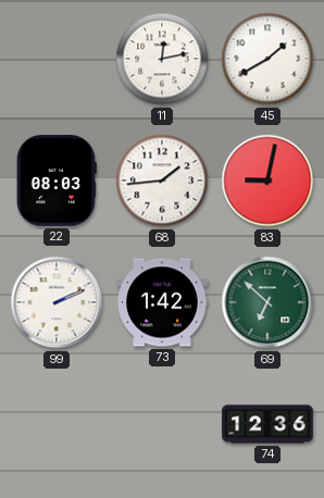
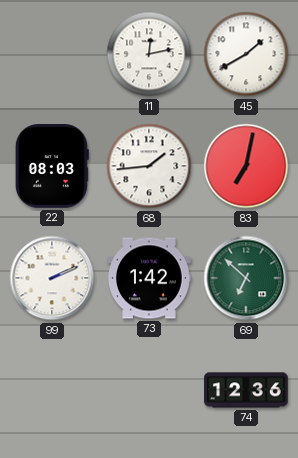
83: 9:02 -> 7:02 (246, 166)
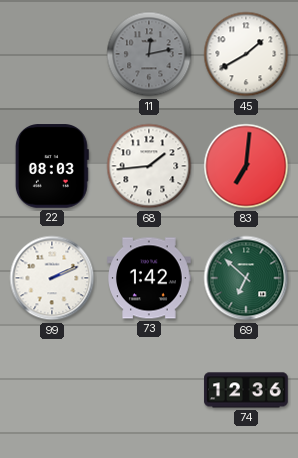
11 dial: white -> grey (149, 54)
83: 7:02 -> 7:01 (246, 166)
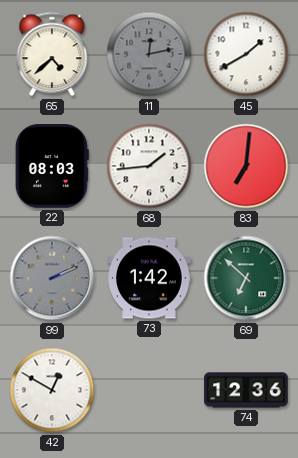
65: none -> 4:38 (52, 54)
99 dial: white -> grey (52, 278)
42: none -> 12:50 (52, 390)
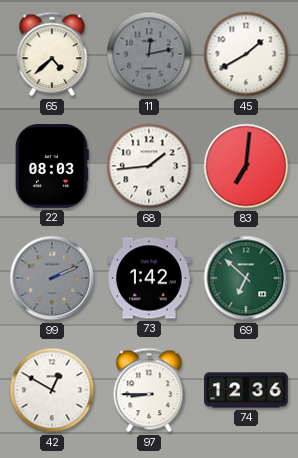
97: none -> 8:45 (149, 390)
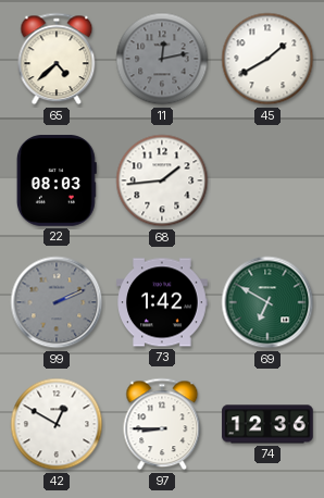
83: 7:01 -> none (246, 166)
69: 6:52 -> 6:50 (267, 302)
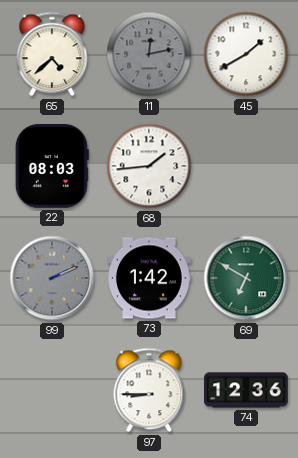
42: 12:50 -> none (57, 424)
